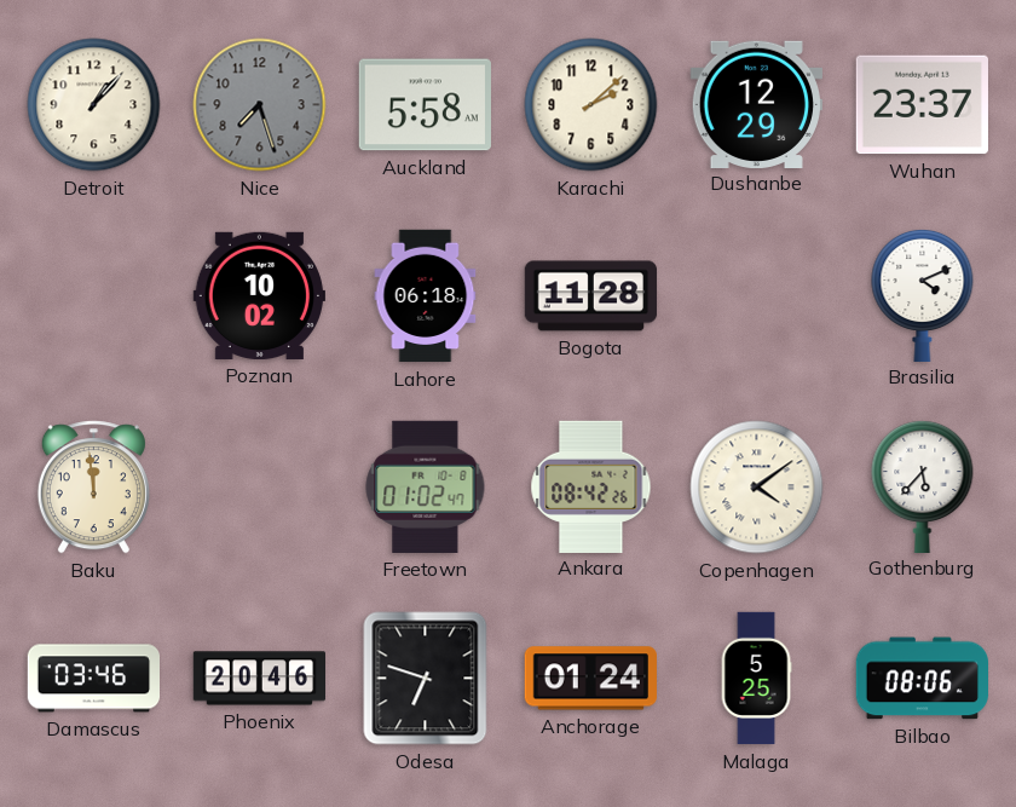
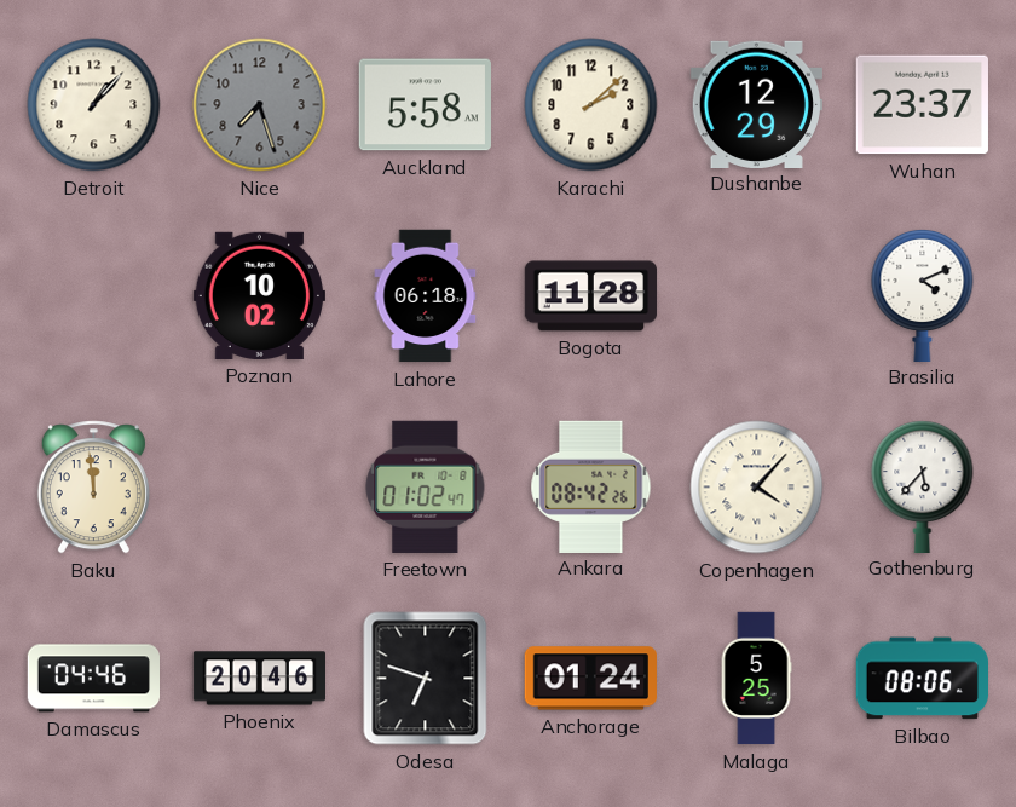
Copenhagen: 4:09 -> 4:07 (757, 488)
Damascus: 03:46 -> 04:46 (93, 679)
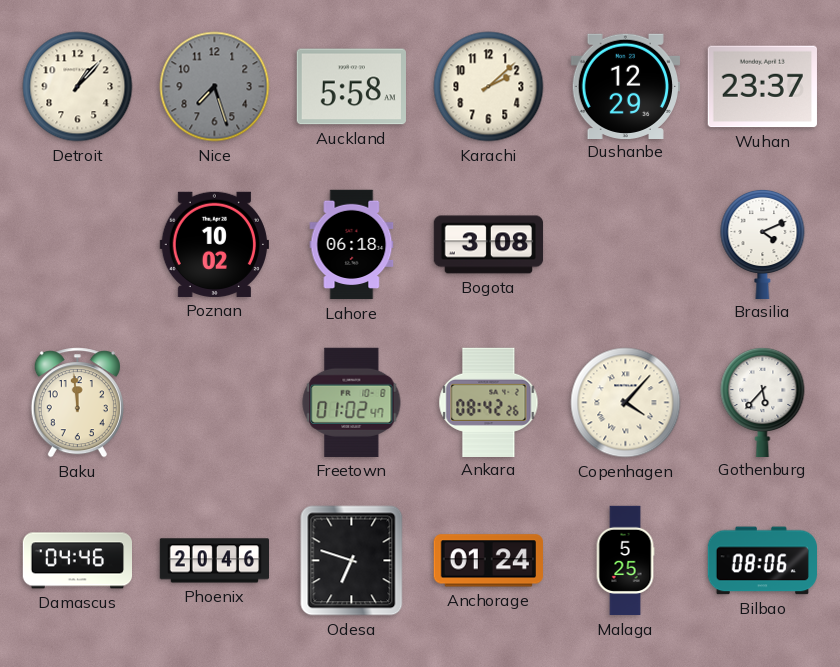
Bogota: 11:28 -> 3:08 (489, 245)
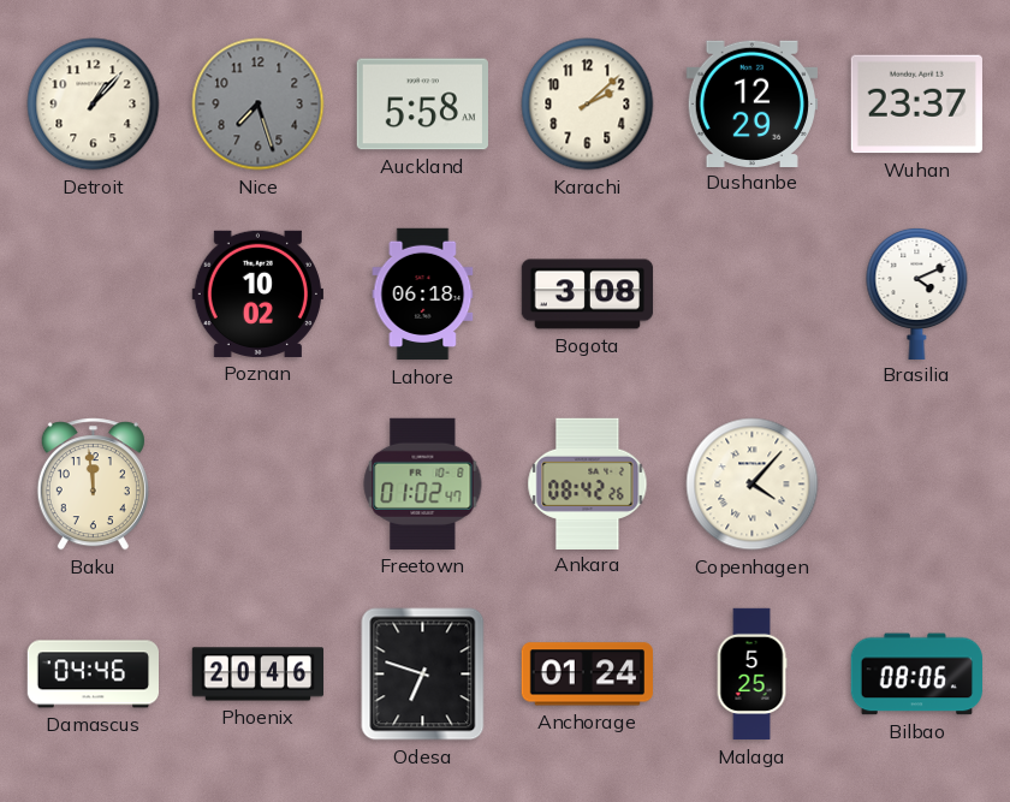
Gothenburg: 5:37 -> none (763, 401)
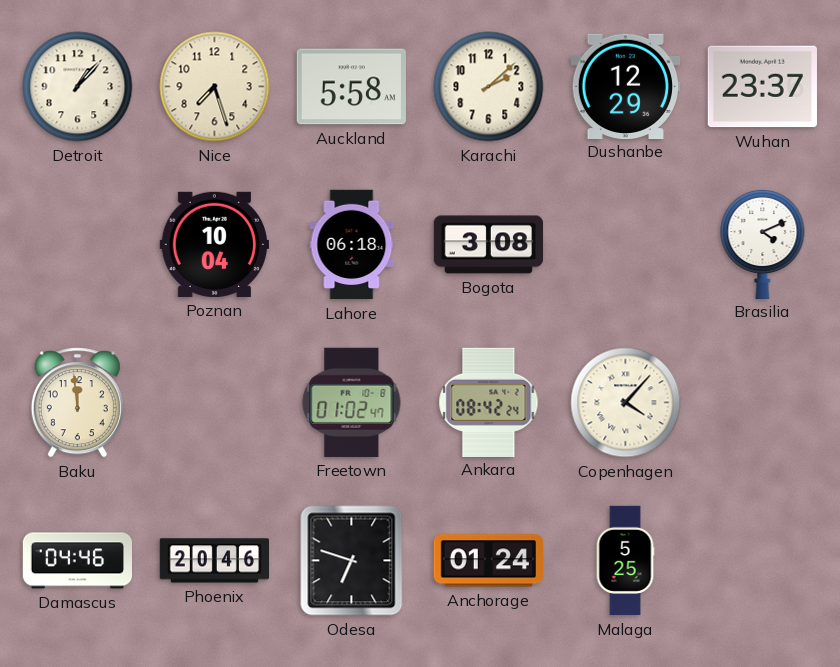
Nice dial: grey -> cream (215, 87)
Poznan: 10:02 -> 10:04 (214, 244)
Ankara: 08:42:26 -> 08:42:24 (489, 402)
Bilbao: 08:06 -> none (916, 675)
